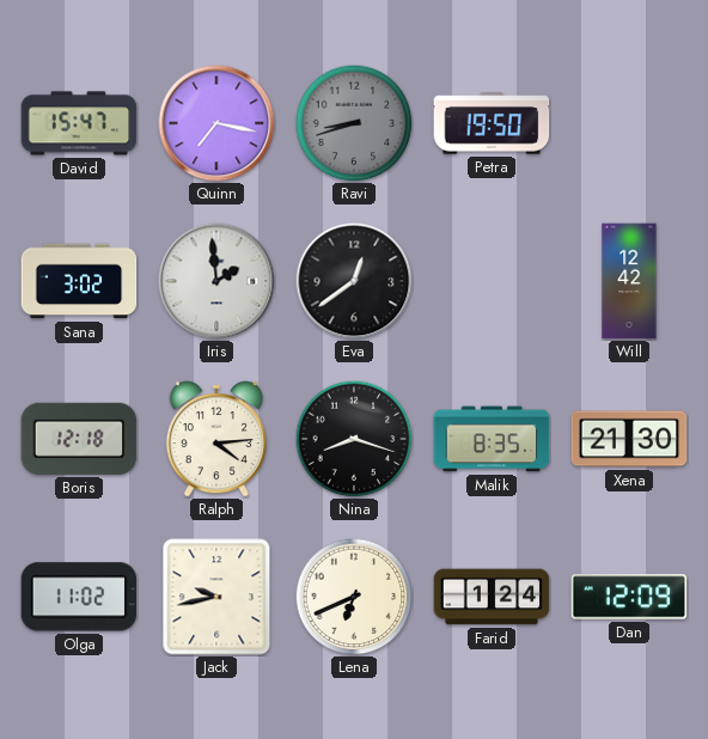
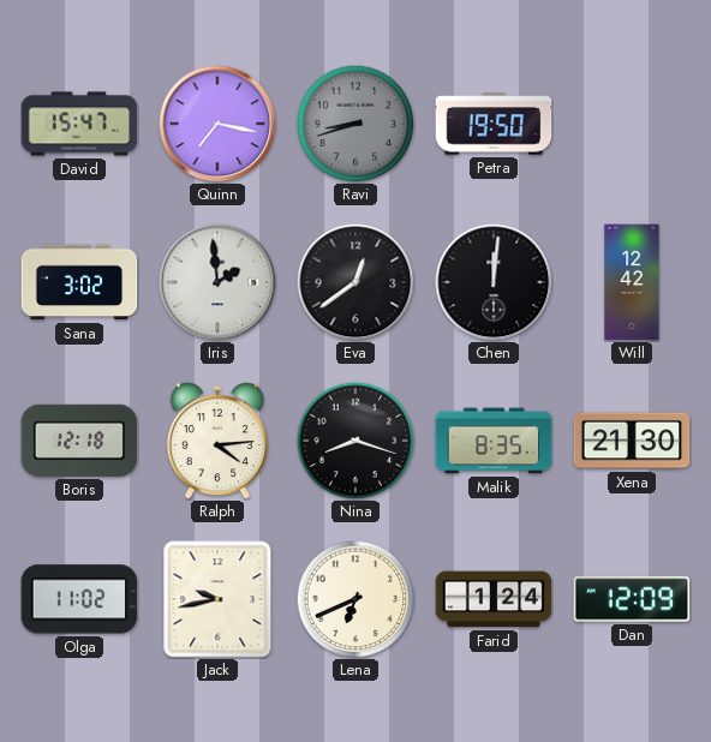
Chen: none -> 12:01 (494, 282)
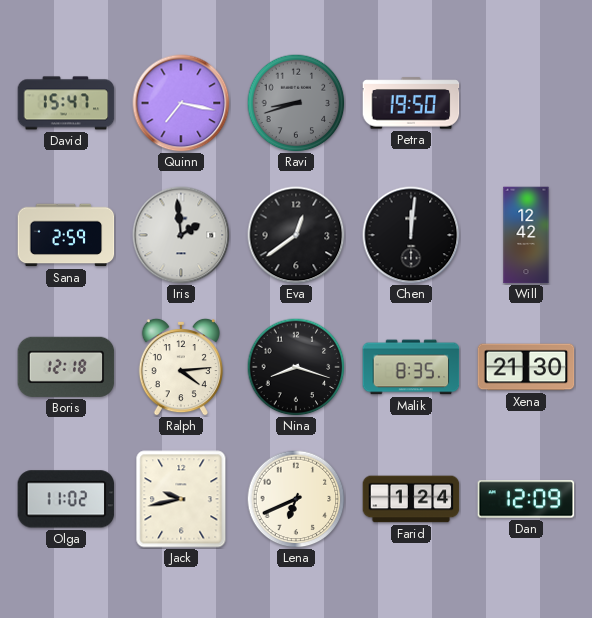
Sana: 3:02 -> 2:59 (66, 235)
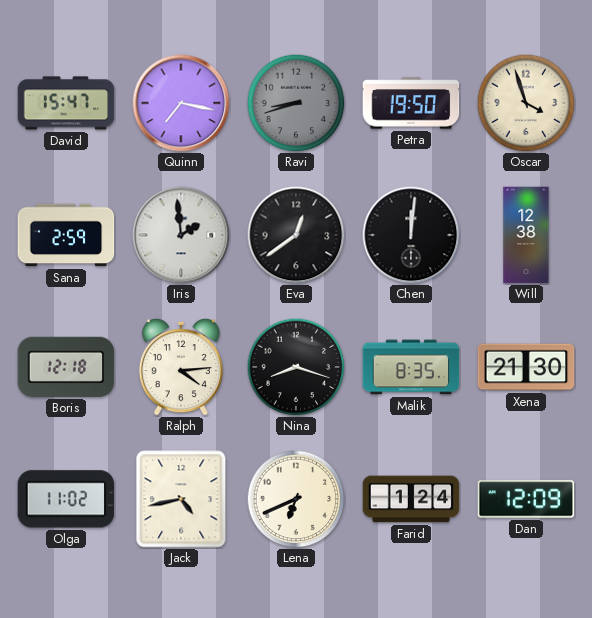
Oscar: none -> 3:57 (526, 103)
Will: 12:42 -> 12:38 (526, 235)
Jack: 9:43 -> 4:43 (181, 499)
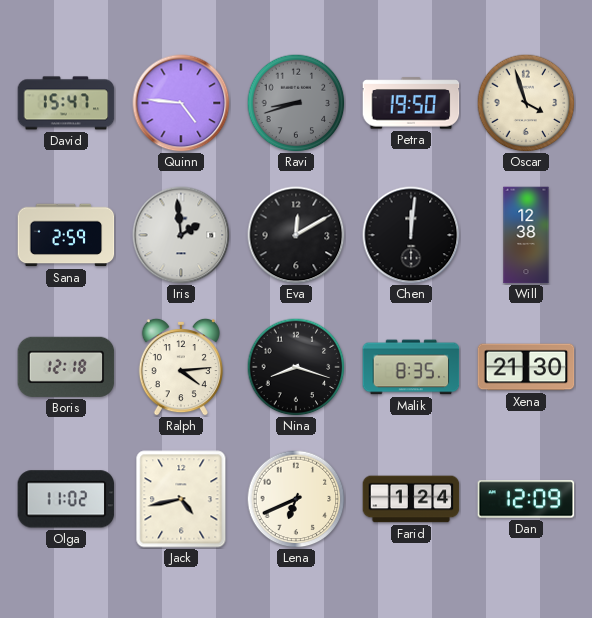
Quinn: 7:17 -> 4:46 (181, 103)
Eva: 12:39 -> 12:10 (296, 235)
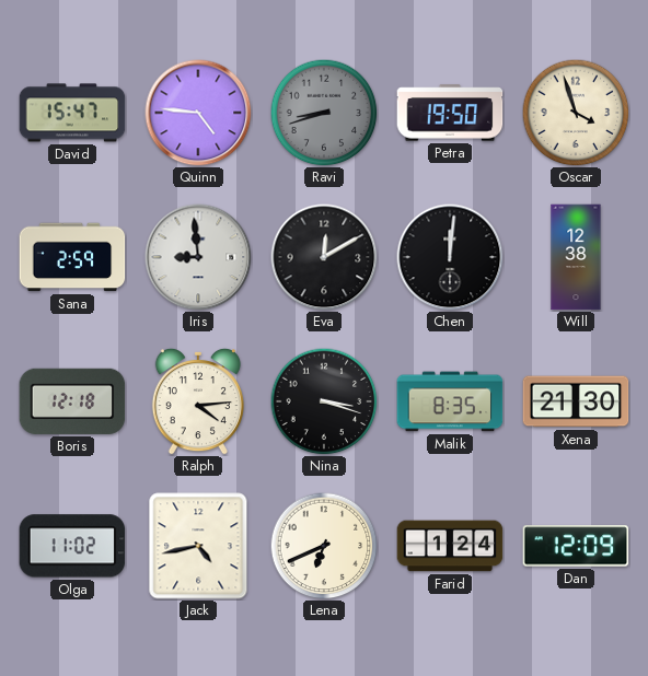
Iris: 1:59 -> 8:59 (198, 257)
Nina: 8:18 -> 3:18 (324, 401)
